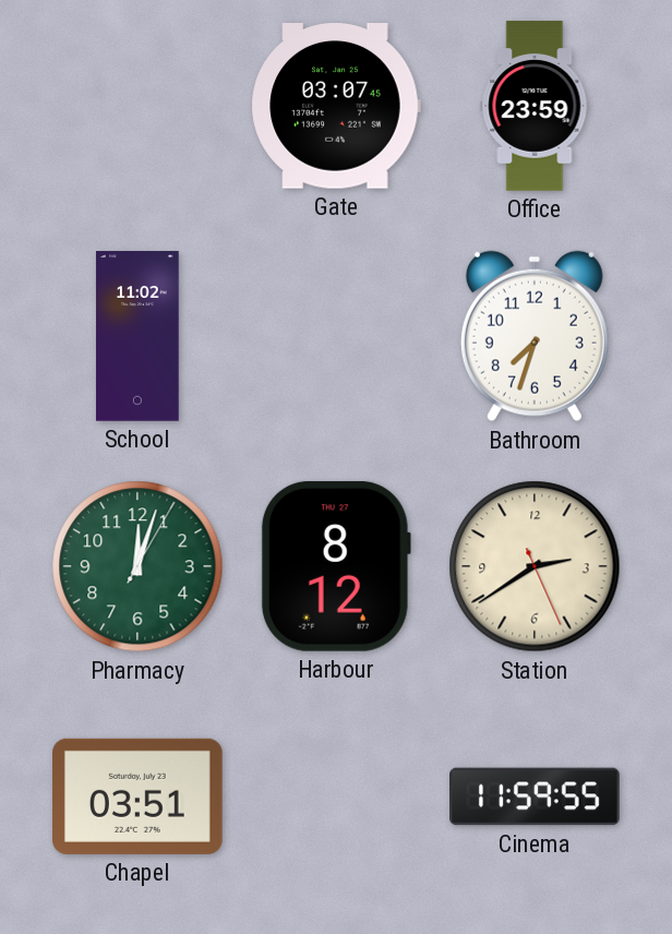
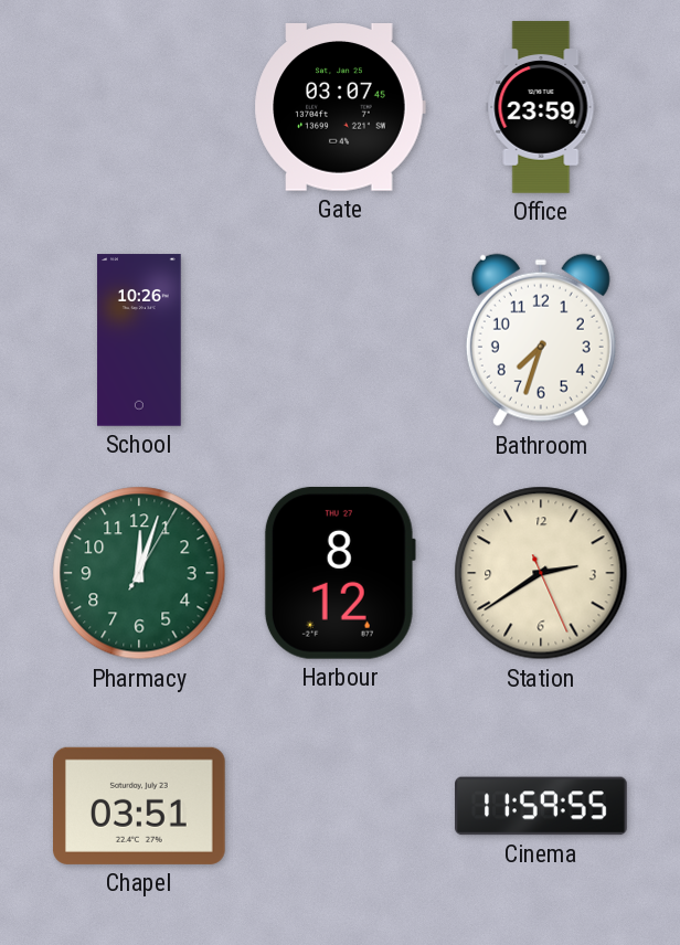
School: 11:02 -> 10:26 (139, 340)
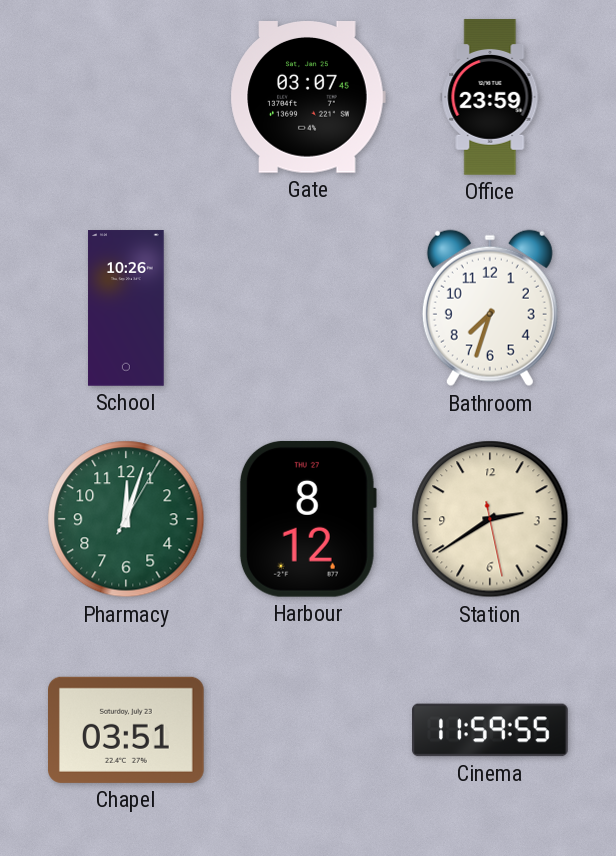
Station: 2:39:26 -> 2:39:28 (490, 519)
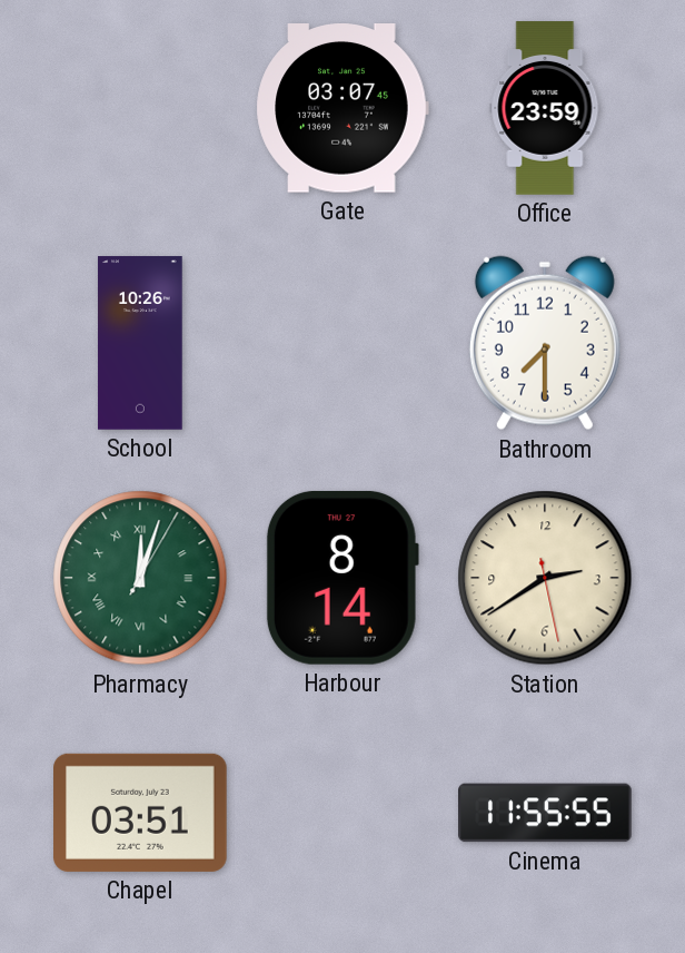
Bathroom: 7:33 -> 7:30 (545, 343)
Pharmacy numerals: Arabic -> Roman (140, 578)
Harbour: 8:12 -> 8:14 (343, 578)
Cinema: 11:59 -> 11:55 (545, 813)
